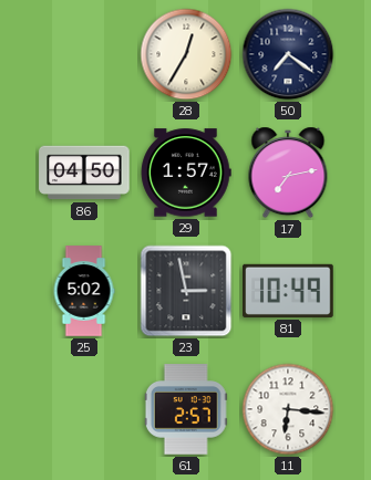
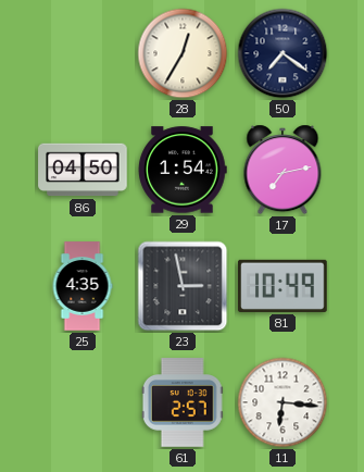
29: 1:57 -> 1:54 (183, 170)
25: 5:02 -> 4:35 (83, 286)
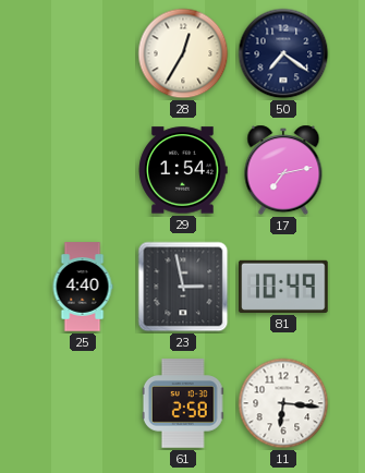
86: 04:50 -> none (83, 170)
25: 4:35 -> 4:40 (83, 287)
61: 2:57 -> 2:58 (183, 403)
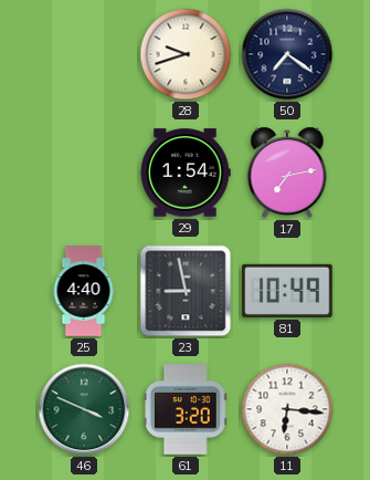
28: 12:35 -> 9:42 (186, 54)
23: 2:58 -> 8:58 (186, 291)
46: none -> 3:49 (84, 409)
61: 2:58 -> 3:20 (186, 409)
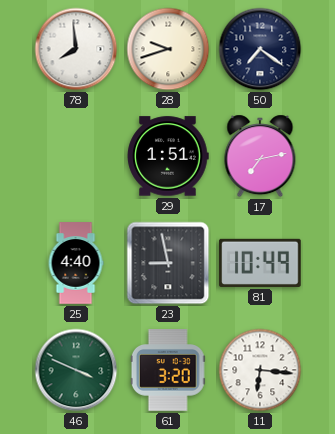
78: none -> 7:59 (76, 49)
29: 1:54 -> 1:51 (168, 156)
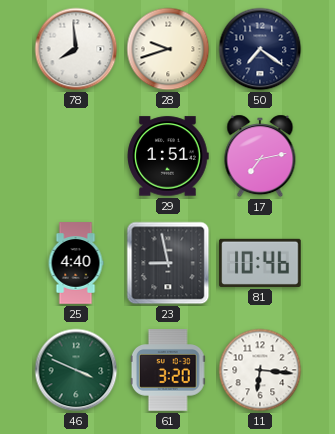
81: 10:49 -> 10:46 (260, 263)
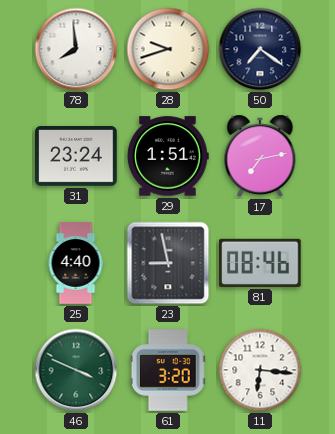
31: none -> 23:24 (76, 157)
81: 10:46 -> 08:46 (260, 263)
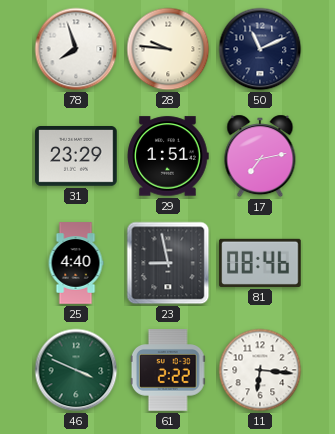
78: 7:59 -> 7:57 (76, 49)
28: 9:42 -> 9:46 (168, 49)
50: 7:21 -> 11:11 (260, 49)
31: 23:24 -> 23:29 (76, 157)
61: 3:20 -> 2:22 (168, 370)
